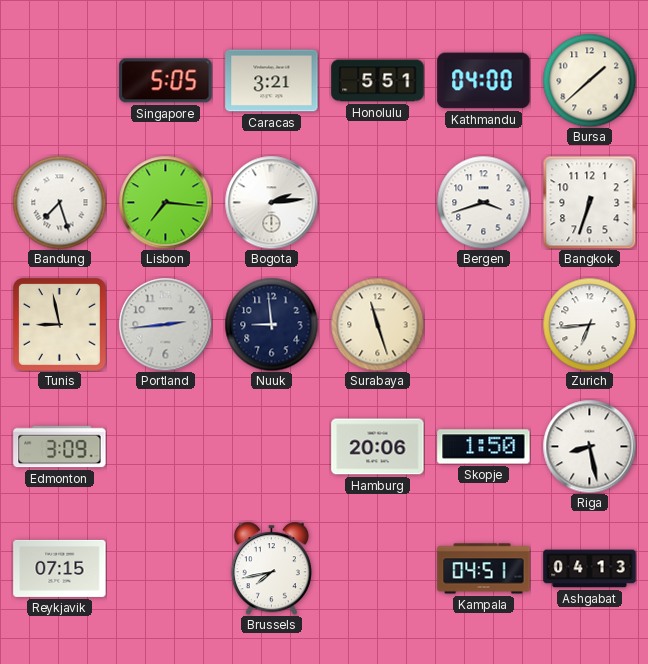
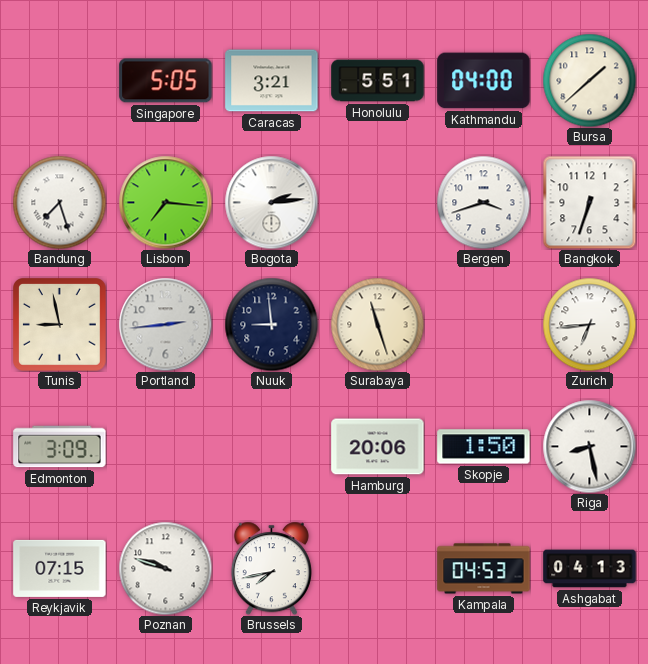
Poznan: none -> 9:48 (165, 568)
Kampala: 04:51 -> 04:53 (484, 569)
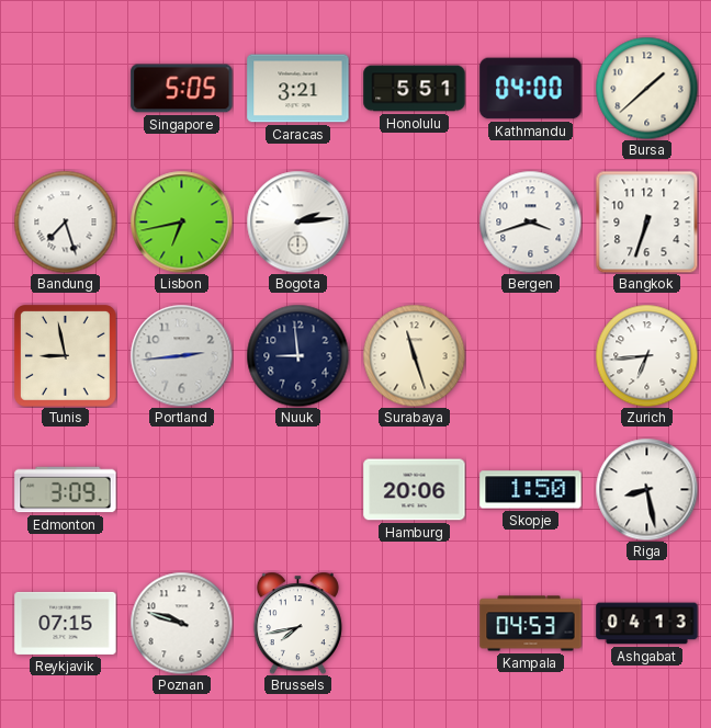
Lisbon: 7:16 -> 6:43 (181, 221)
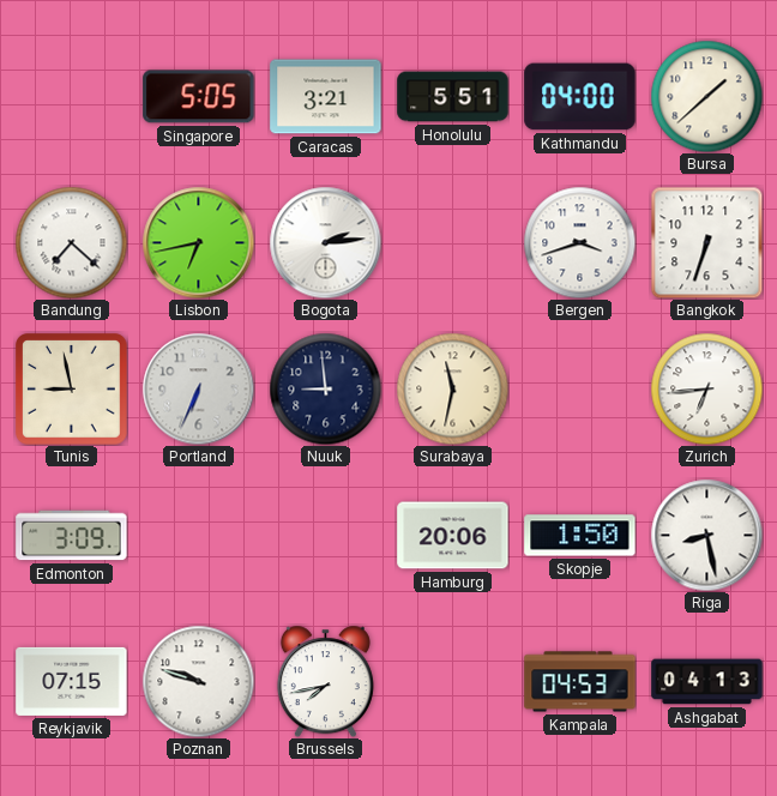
Bandung: 7:27 -> 7:22 (71, 242)
Portland: 2:44 -> 6:34 (198, 388)
Surabaya: 11:27 -> 11:32 (452, 388)
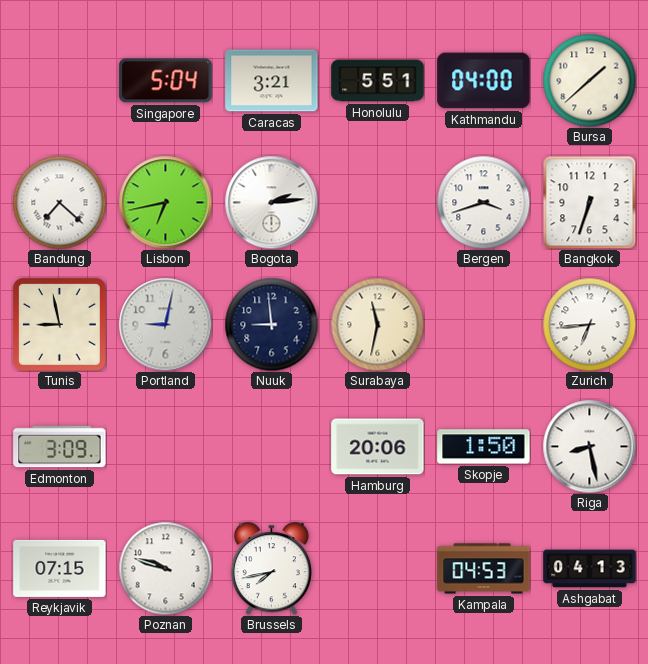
Singapore: 5:05 -> 5:04 (166, 81)
Portland: 6:34 -> 9:02 (165, 324)
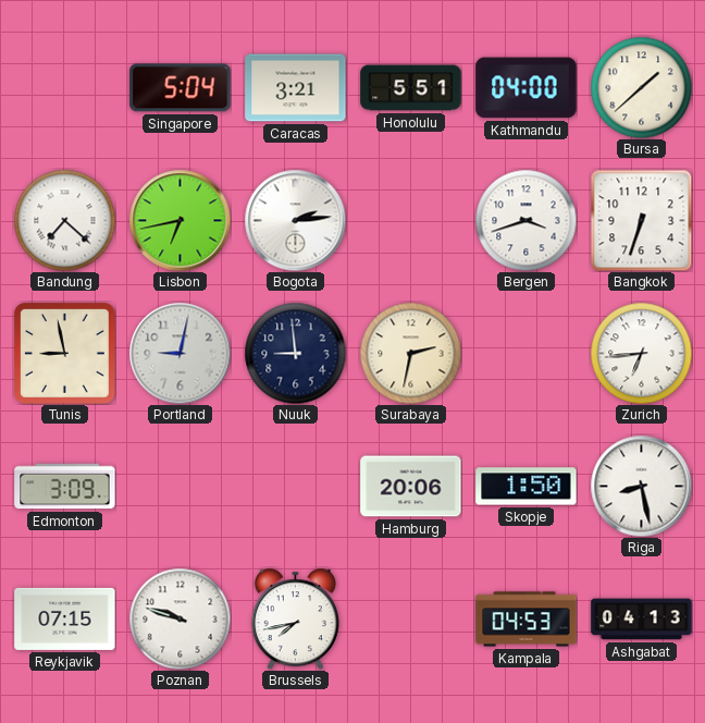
Surabaya: 11:32 -> 2:32 (410, 353)
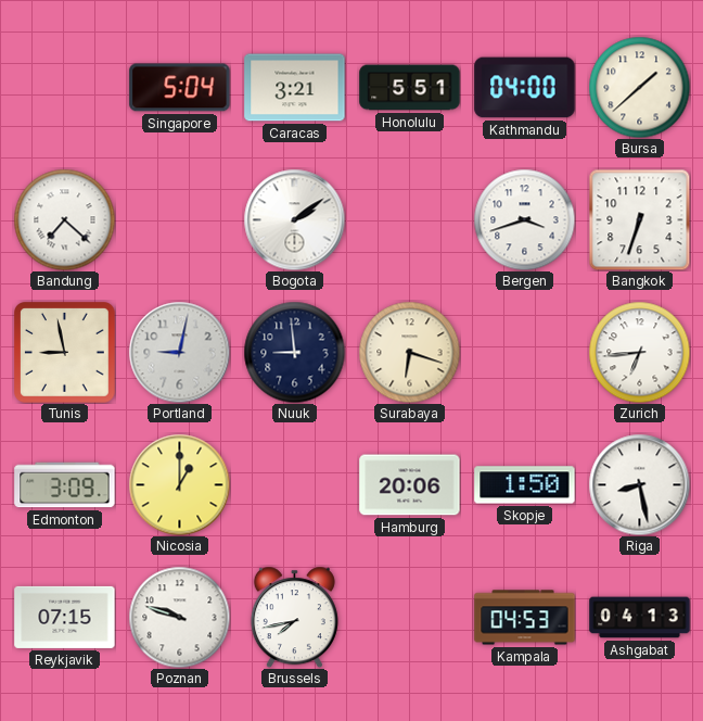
Lisbon: 6:43 -> none (180, 220)
Bogota: 2:14 -> 2:09 (294, 219)
Surabaya: 2:32 -> 6:18 (409, 352)
Nicosia: none -> 1:00 (179, 484)
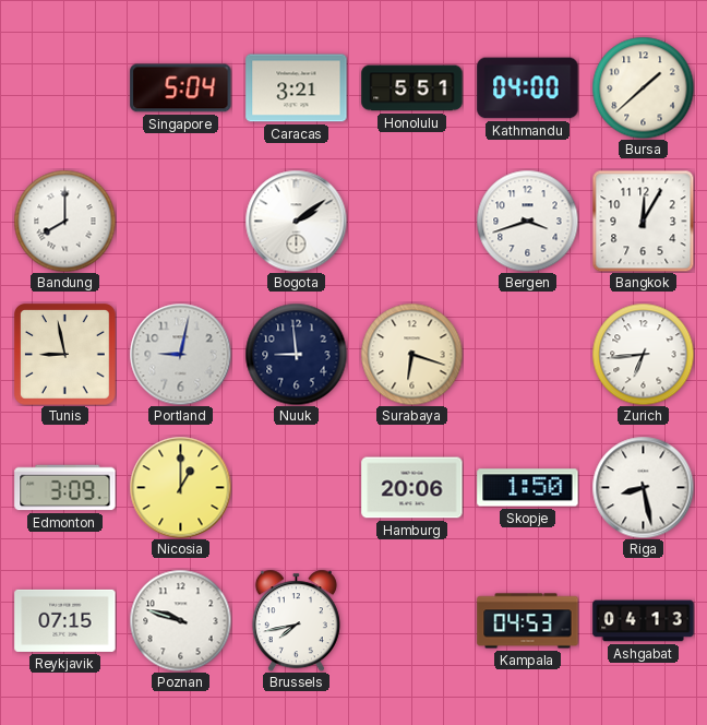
Bandung: 7:22 -> 8:00 (64, 221)
Bangkok: 6:33 -> 12:05 (643, 221)
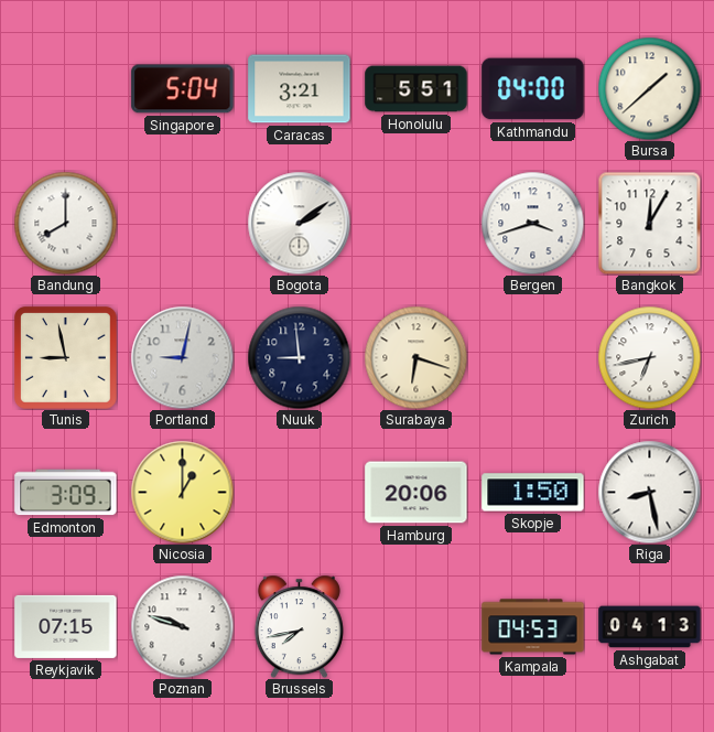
Zurich: 6:44 -> 6:43 (649, 357)
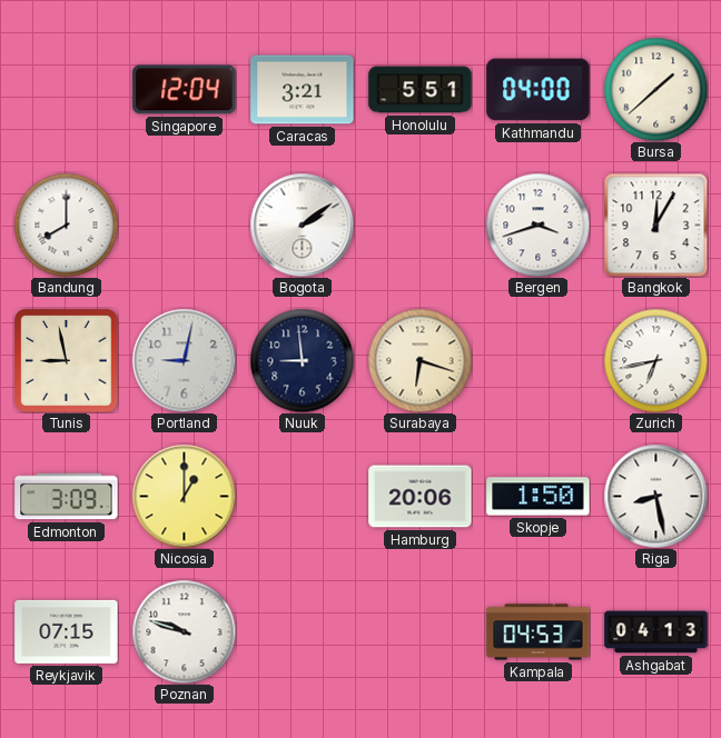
Singapore: 5:04 -> 12:04 (185, 90)
Brussels: 7:43 -> none (299, 626)
